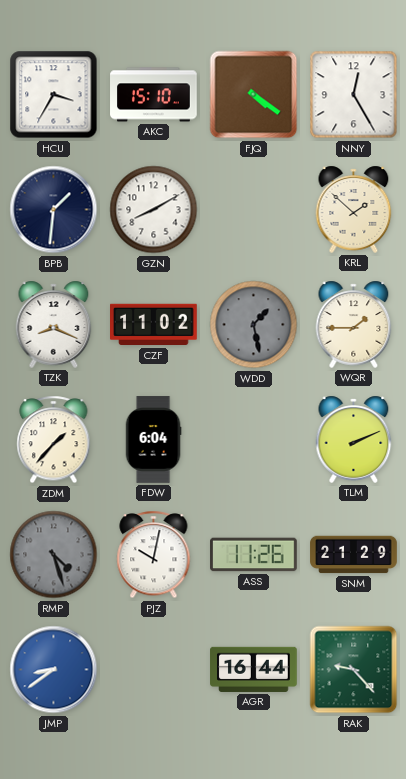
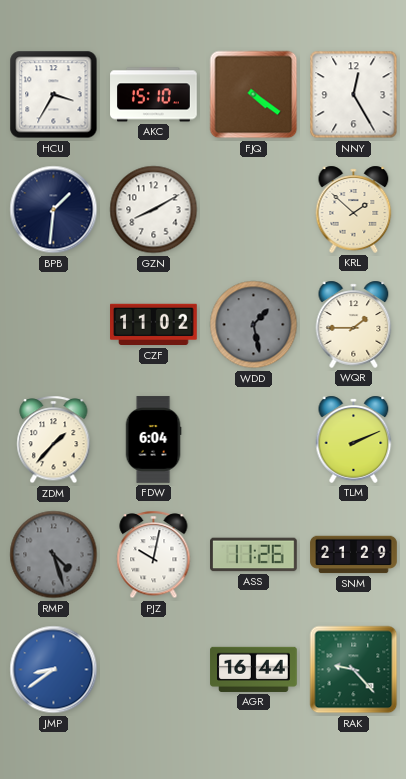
TZK: 8:19 -> none (54, 324)
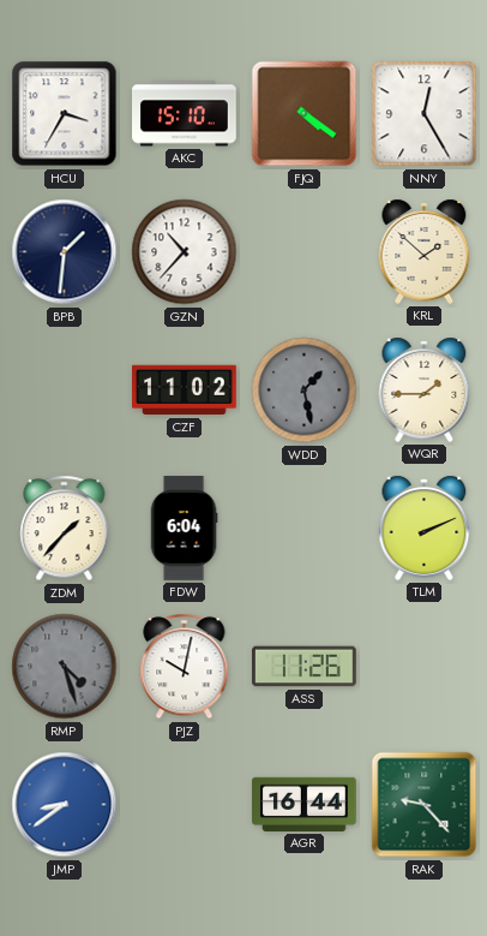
GZN: 8:10 -> 10:37 (185, 252)
SNM: 21:29 -> none (354, 555)
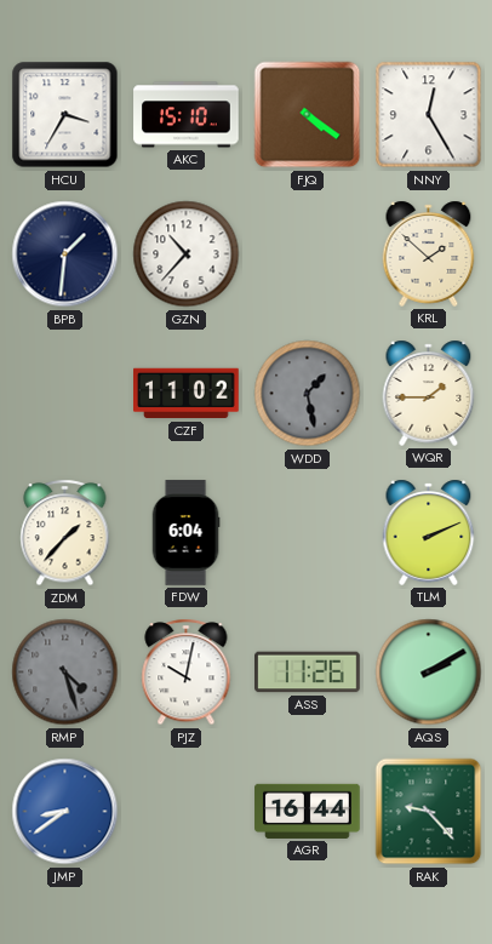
AQS: none -> 2:10 (429, 673)
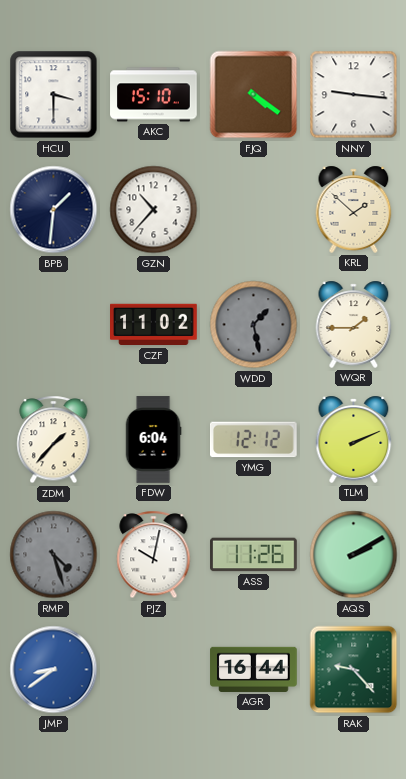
HCU: 3:35 -> 3:30 (54, 95)
NNY: 12:25 -> 9:16 (354, 95)
YMG: none -> 12:12 (254, 440)
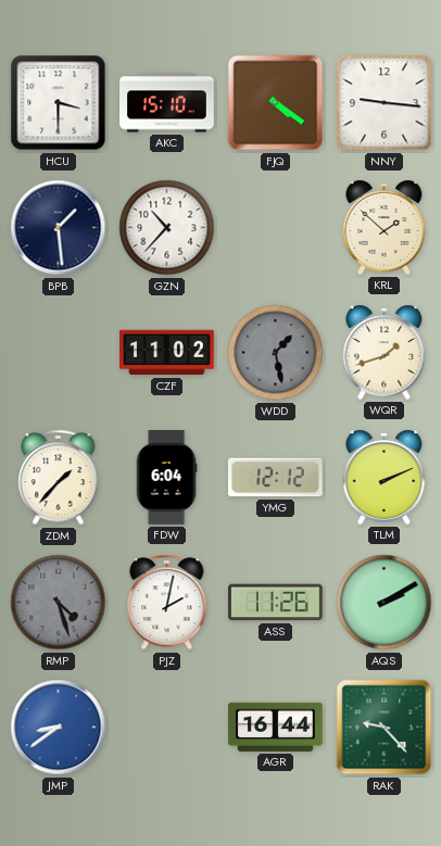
BPB: 1:31 -> 1:29 (59, 228)
WQR: 1:45 -> 1:42 (385, 352)
PJZ: 10:02 -> 2:02 (167, 603)
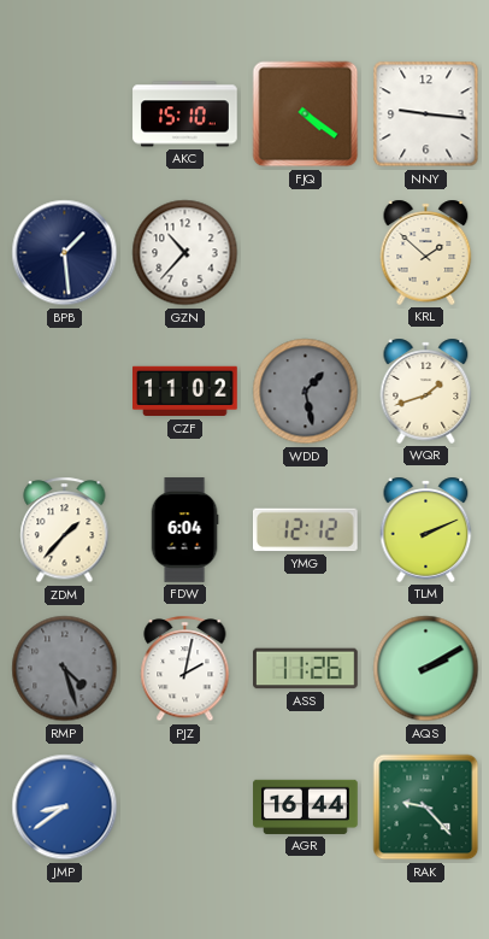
HCU: 3:30 -> none (59, 103)
